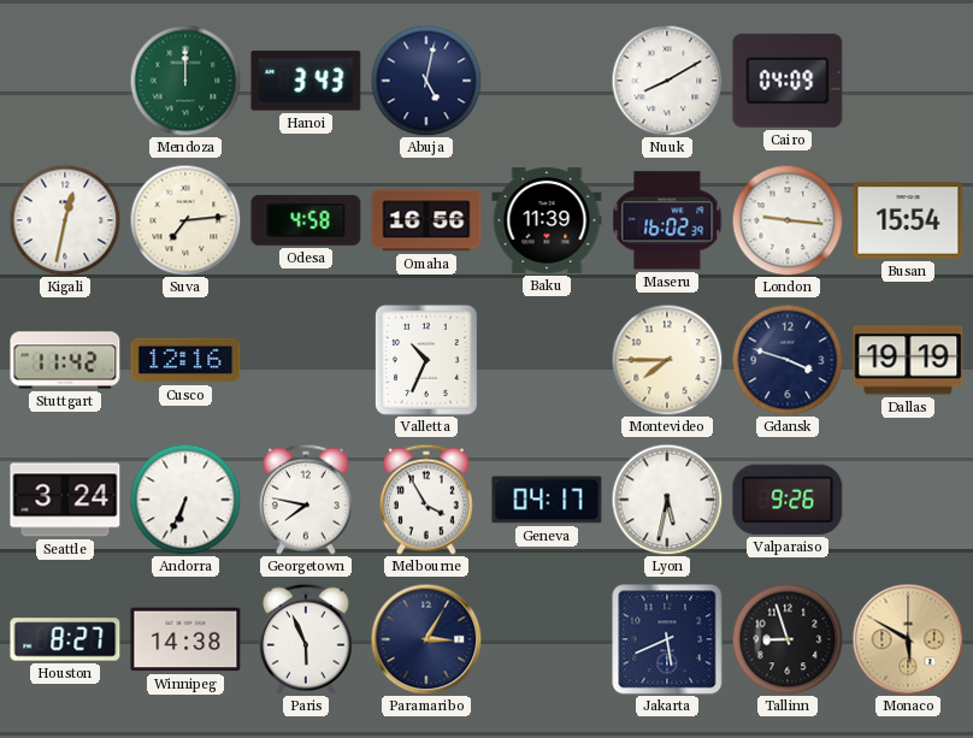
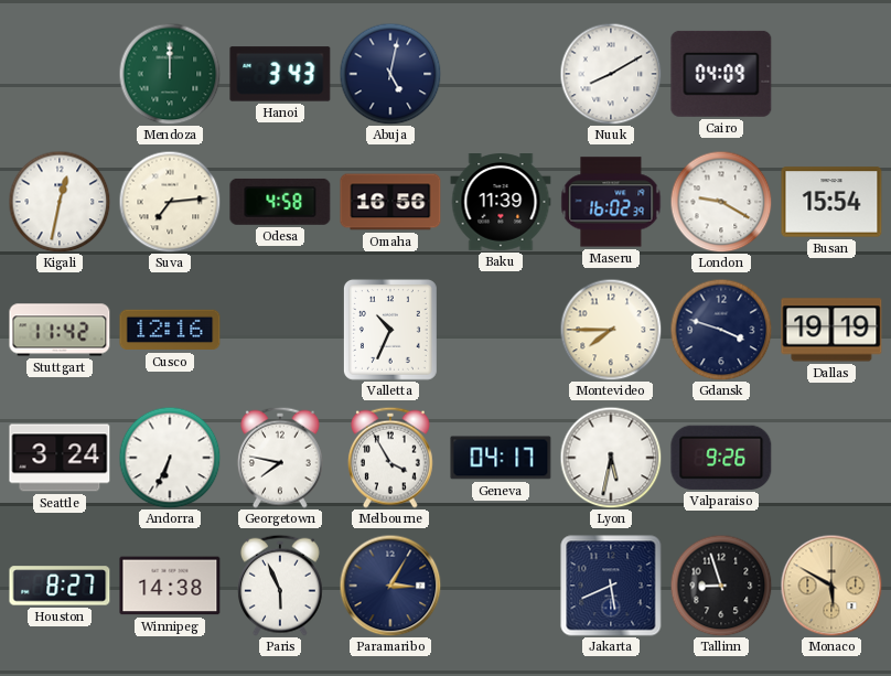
London: 9:16 -> 9:20 (721, 202)
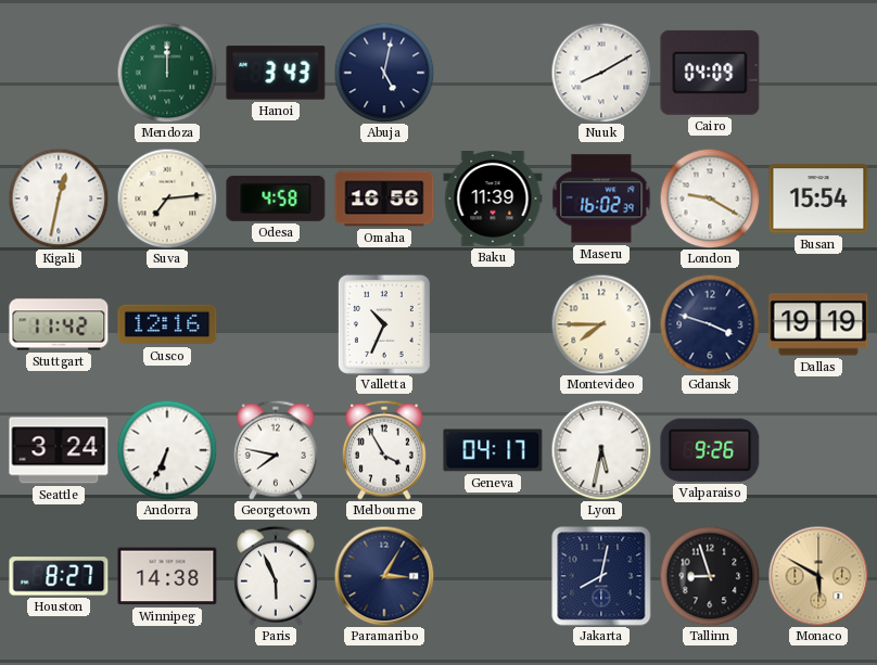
Jakarta: 5:41 -> 8:02 (601, 576)
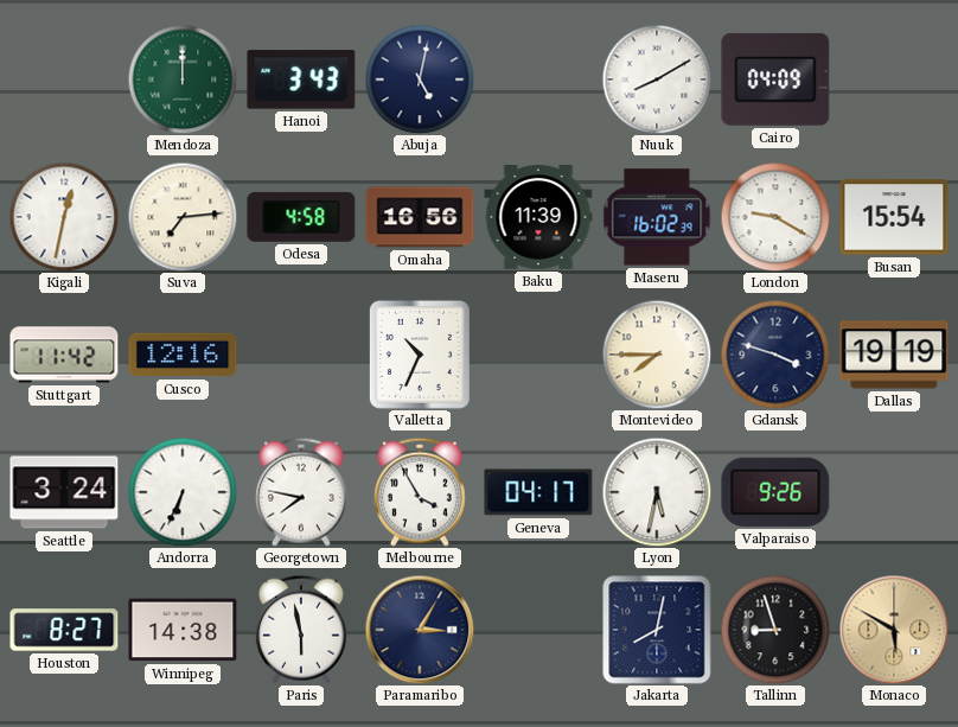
Paris: 5:56 -> 5:58 (301, 630)
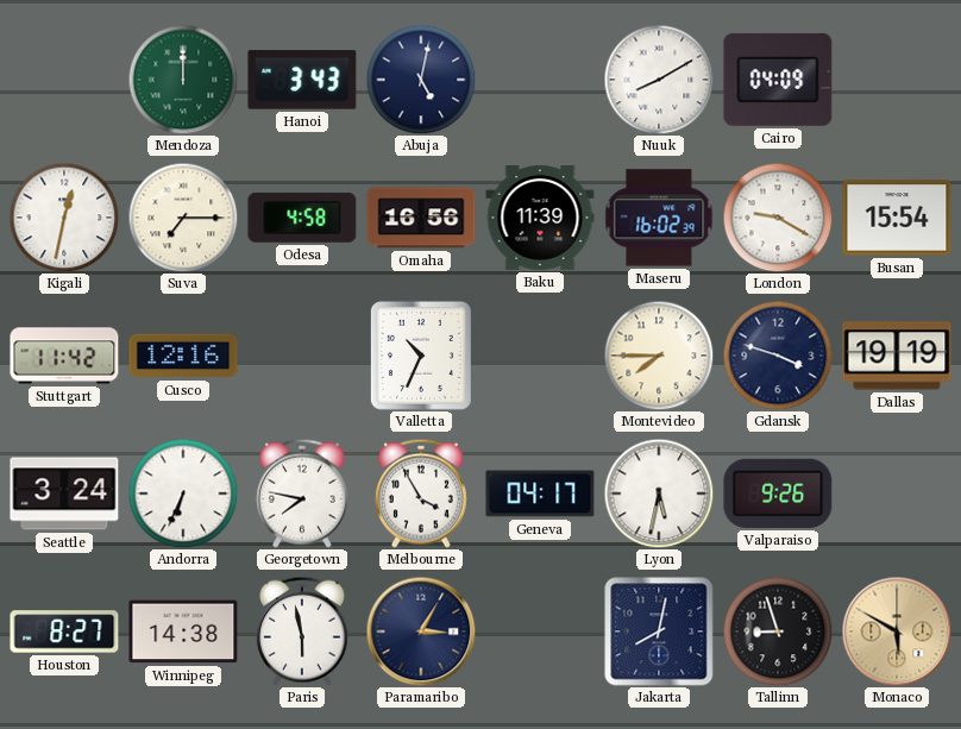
Suva: 7:14 -> 7:15 (183, 218)
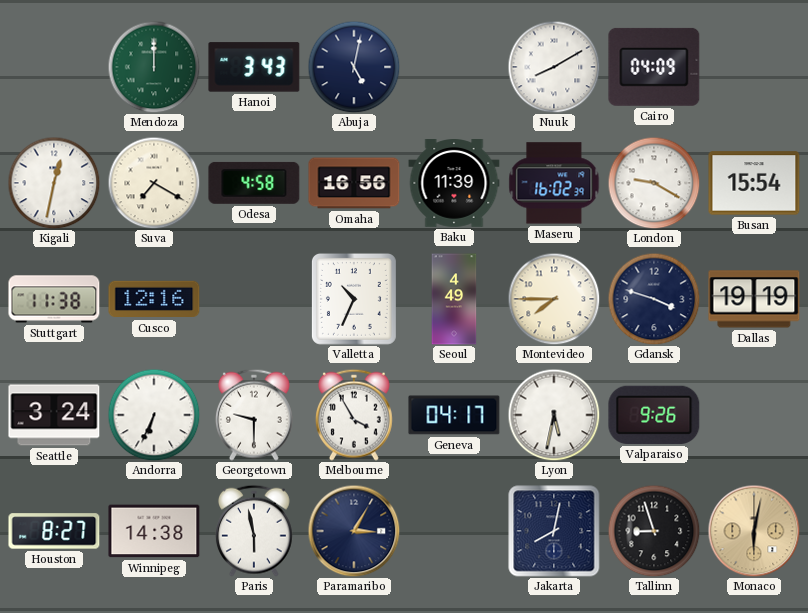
Suva: 7:15 -> 7:20 (154, 183)
Stuttgart: 11:42 -> 11:38 (54, 299)
Seoul: none -> 4:49 (454, 299)
Georgetown: 7:47 -> 9:30 (254, 415)
Monaco: 5:50 -> 6:02 (754, 531)
